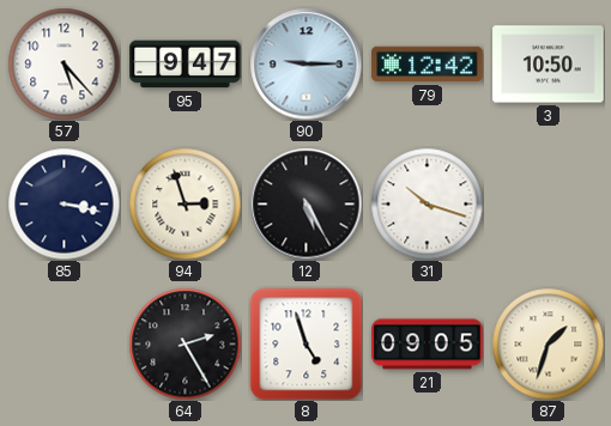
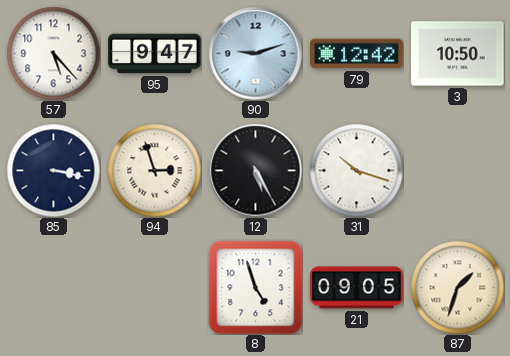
90: 9:15 -> 9:12 (255, 53)
64: 2:25 -> none (184, 343)
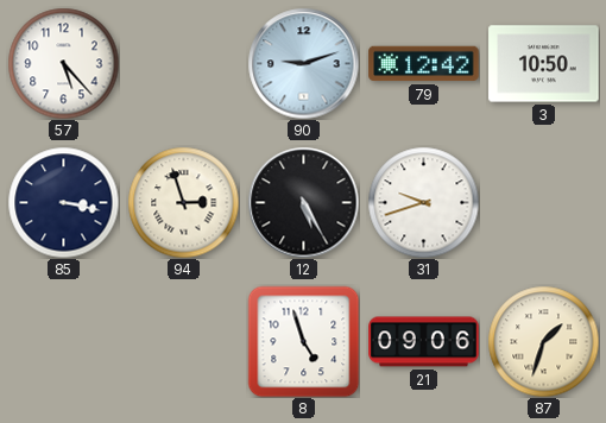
95: 9:47 -> none (155, 54)
31: 10:18 -> 9:42 (423, 202)
21: 09:05 -> 09:06 (424, 342)
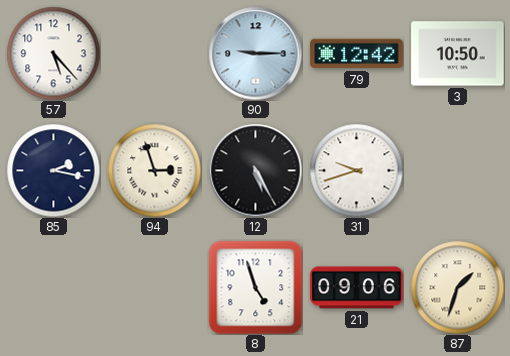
90: 9:12 -> 9:15 (255, 53)
85: 3:17 -> 2:17 (53, 170)
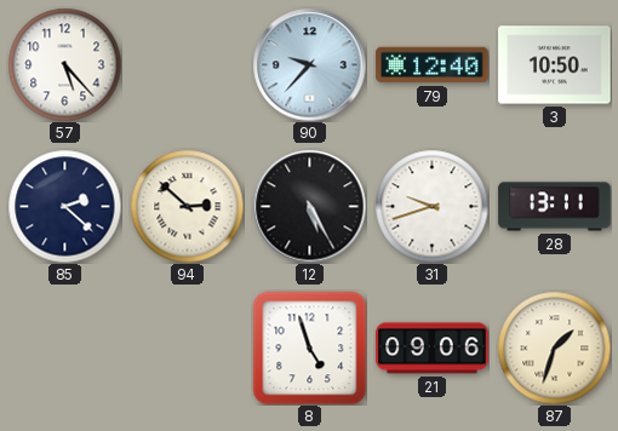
90: 9:15 -> 9:37 (309, 64)
79: 12:42 -> 12:40 (433, 65)
85: 2:17 -> 2:22 (64, 206)
94: 2:57 -> 2:52 (187, 206)
28: none -> 13:11 (555, 207)
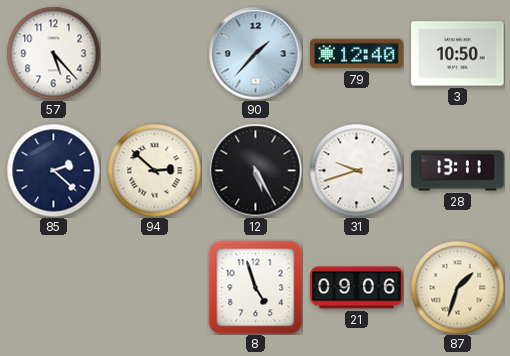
90: 9:37 -> 1:37 (255, 53)
